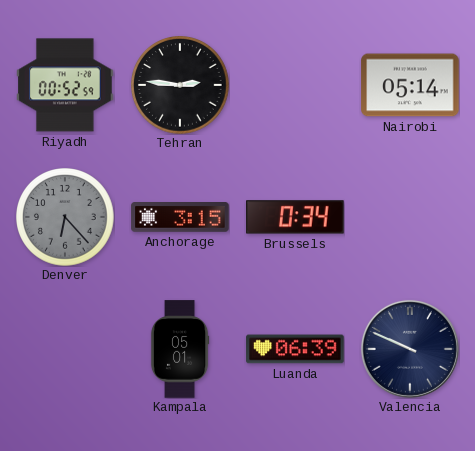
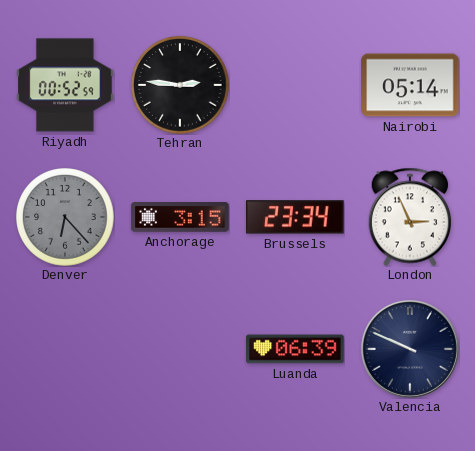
Brussels: 0:34 -> 23:34 (295, 217)
London: none -> 2:56 (409, 217)
Kampala: 05:01 -> none (180, 349)
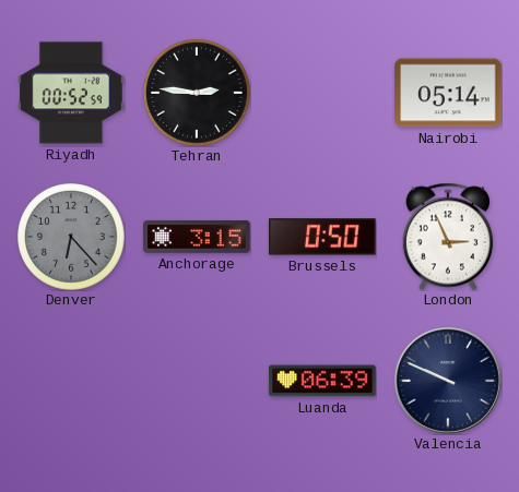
Brussels: 23:34 -> 0:50 (322, 237)
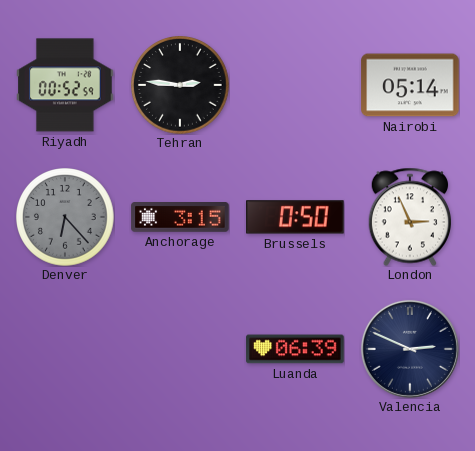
Valencia: 9:49 -> 2:49 (410, 349)
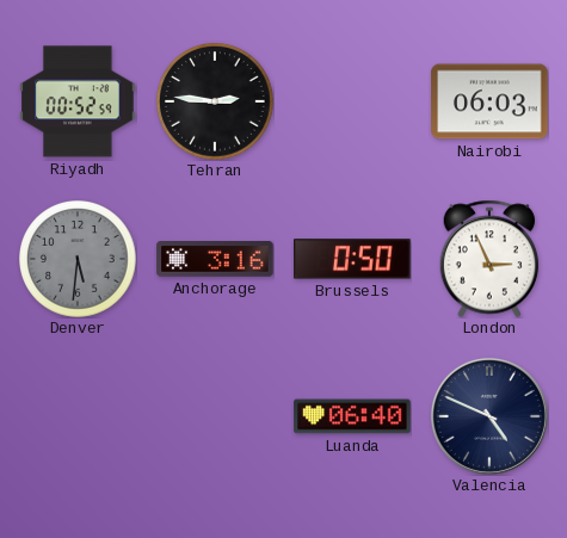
Nairobi: 05:14 -> 06:03 (489, 101)
Denver: 6:23 -> 5:31 (78, 259)
Anchorage: 3:15 -> 3:16 (215, 260)
Luanda: 06:39 -> 06:40 (352, 416)
Valencia: 2:49 -> 4:49 (489, 416)
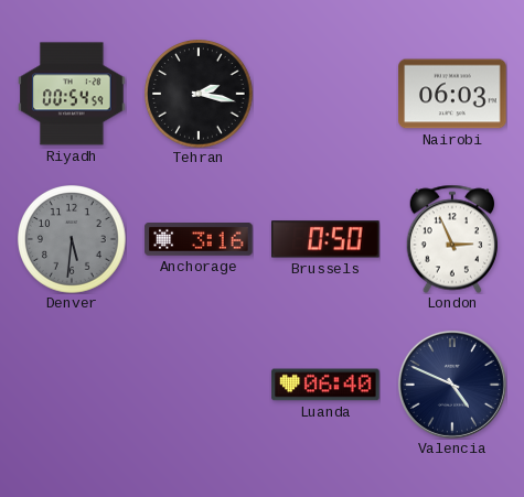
Riyadh: 00:52 -> 00:54 (72, 94)
Tehran: 2:46 -> 2:17 (199, 94)
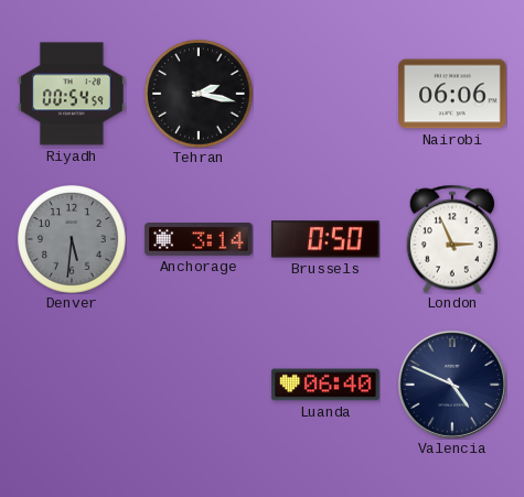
Nairobi: 06:03 -> 06:06 (452, 94)
Anchorage: 3:16 -> 3:14 (199, 240)
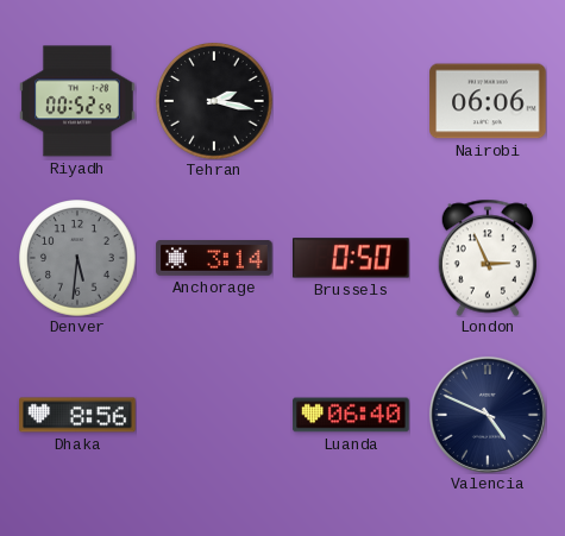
Riyadh: 00:54 -> 00:52 (77, 101)
Dhaka: none -> 8:56 (77, 415)
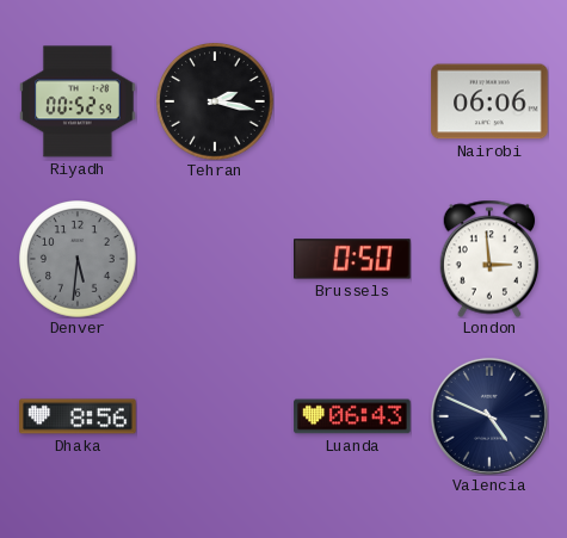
Anchorage: 3:14 -> none (214, 259)
London: 2:56 -> 2:59 (488, 259)
Luanda: 06:40 -> 06:43 (352, 416)
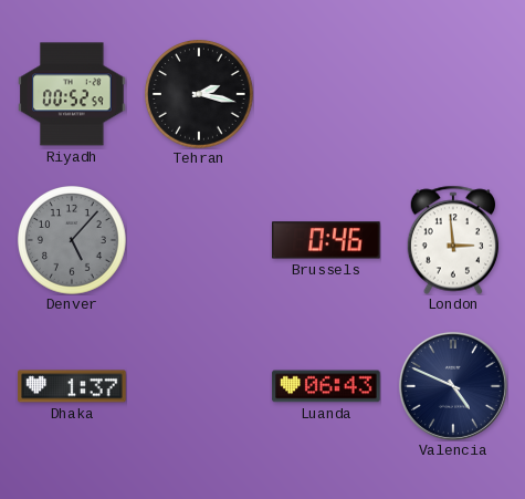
Nairobi: 06:06 -> none (489, 101)
Denver: 5:31 -> 5:07 (72, 240)
Brussels: 0:50 -> 0:46 (326, 240)
Dhaka: 8:56 -> 1:37 (72, 386)
